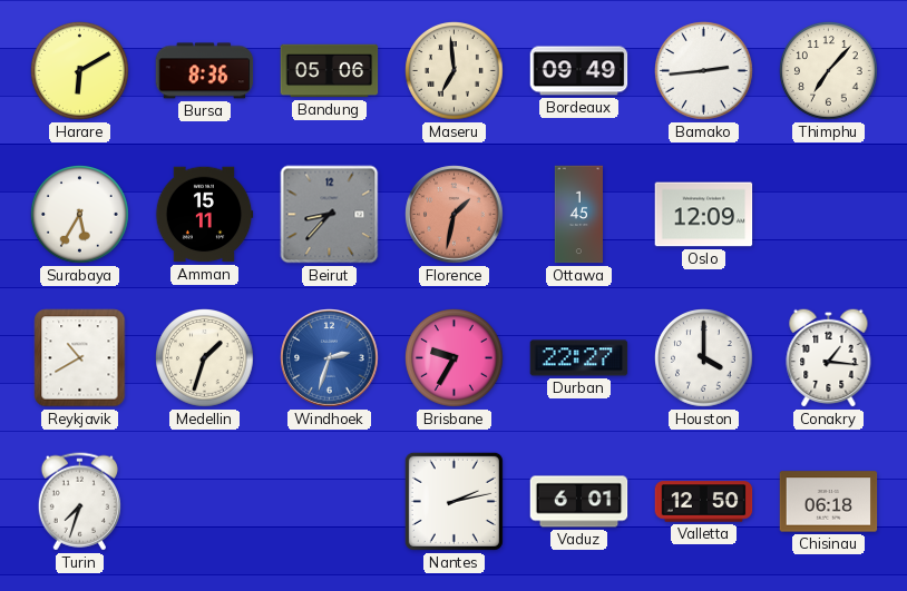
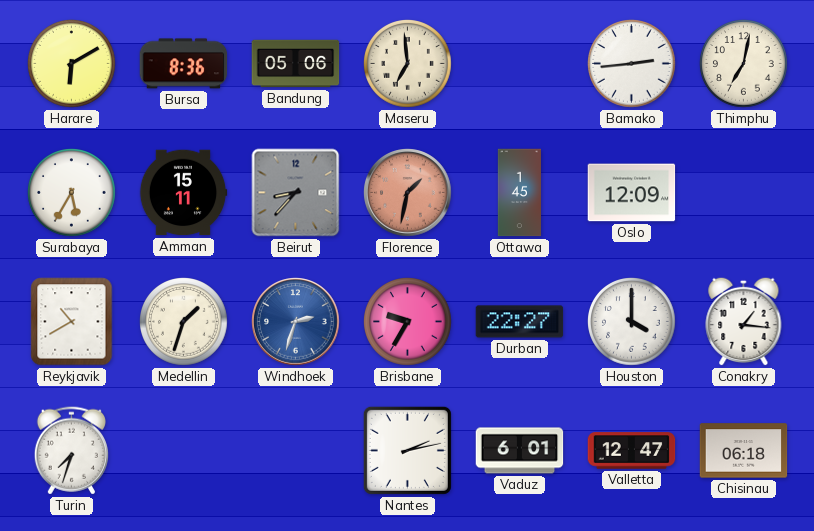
Bordeaux: 09:49 -> none (579, 71)
Thimphu: 7:07 -> 7:02 (744, 64)
Valletta: 12:50 -> 12:47 (632, 451)
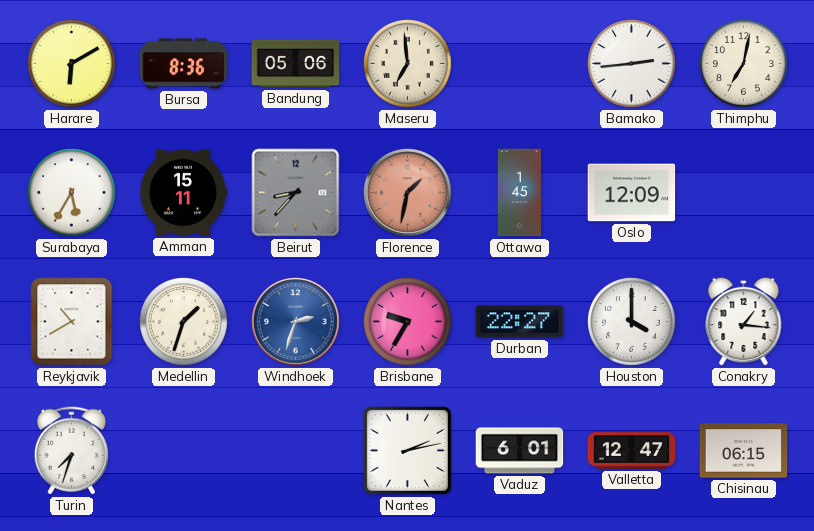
Chisinau: 06:18 -> 06:15 (744, 451)
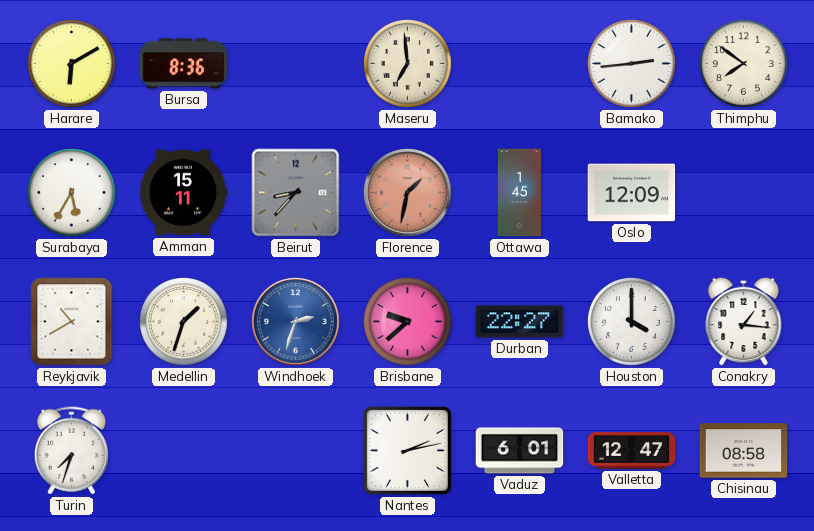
Bandung: 05:06 -> none (296, 64)
Thimphu: 7:02 -> 7:51 (744, 64)
Brisbane: 9:35 -> 9:38 (408, 322)
Chisinau: 06:15 -> 08:58 (744, 451)
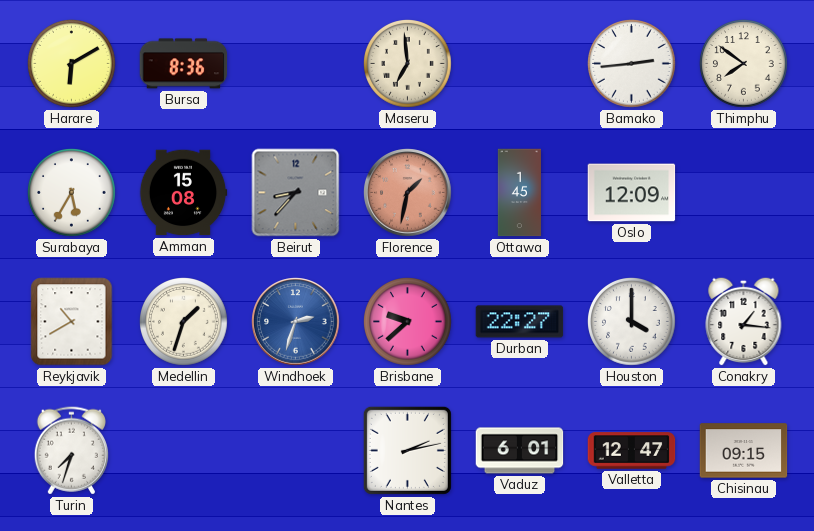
Amman: 15:11 -> 15:08 (183, 193)
Chisinau: 08:58 -> 09:15 (744, 451)
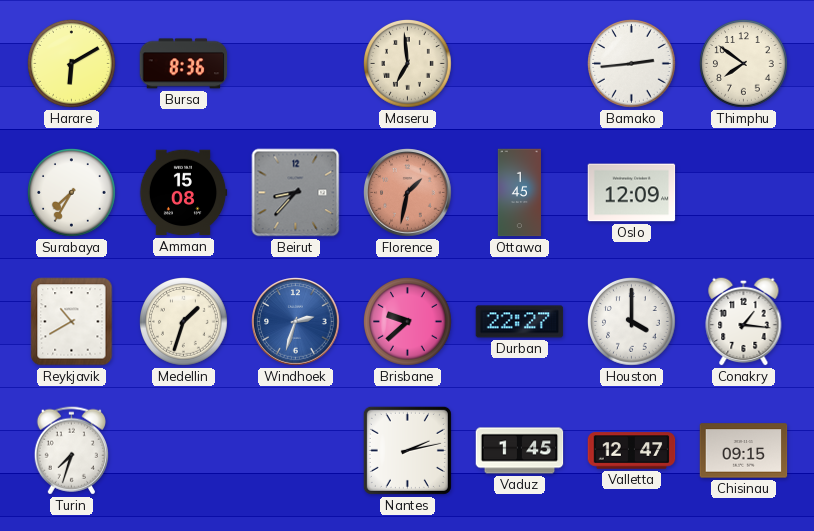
Surabaya: 5:35 -> 7:35 (72, 193)
Vaduz: 6:01 -> 1:45 (520, 451)
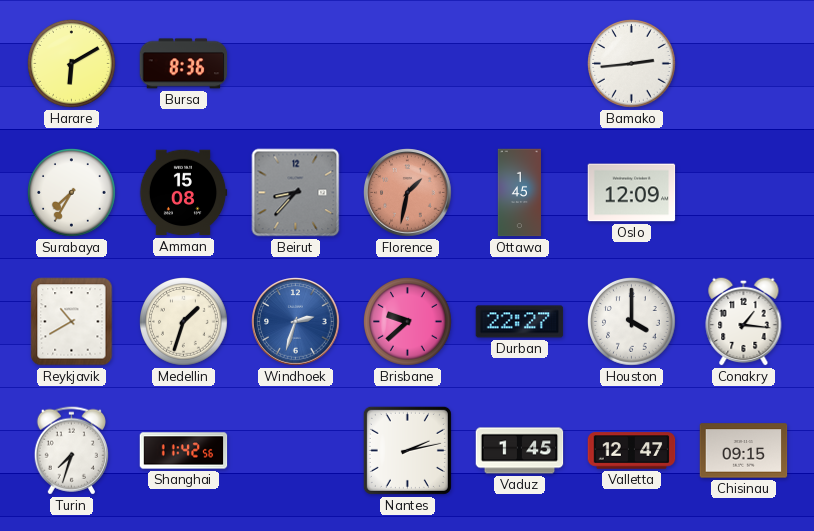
Maseru: 6:59 -> none (408, 64)
Thimphu: 7:51 -> none (744, 64)
Shanghai: none -> 11:42 (184, 451)
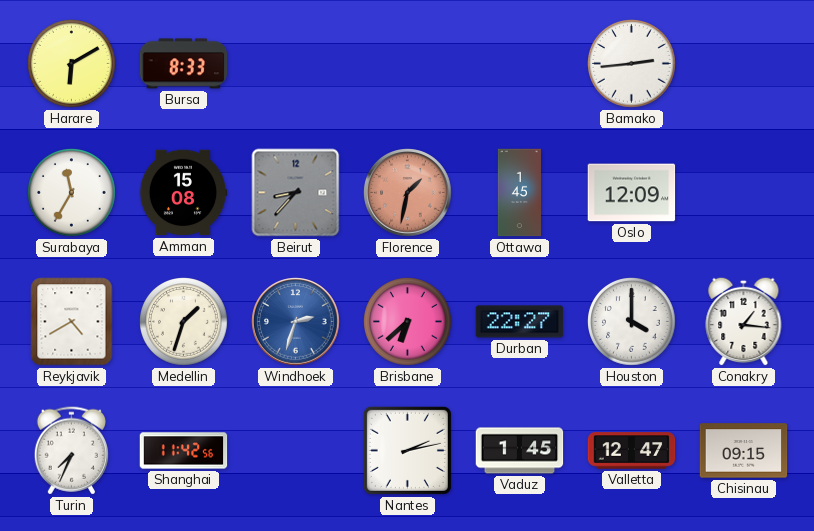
Bursa: 8:36 -> 8:33 (184, 64)
Surabaya: 7:35 -> 11:35 (72, 193)
Reykjavik: 10:40 -> 4:40 (72, 322)
Brisbane: 9:38 -> 6:38 (408, 322)
Turin: 7:33 -> 7:34 (71, 451)
